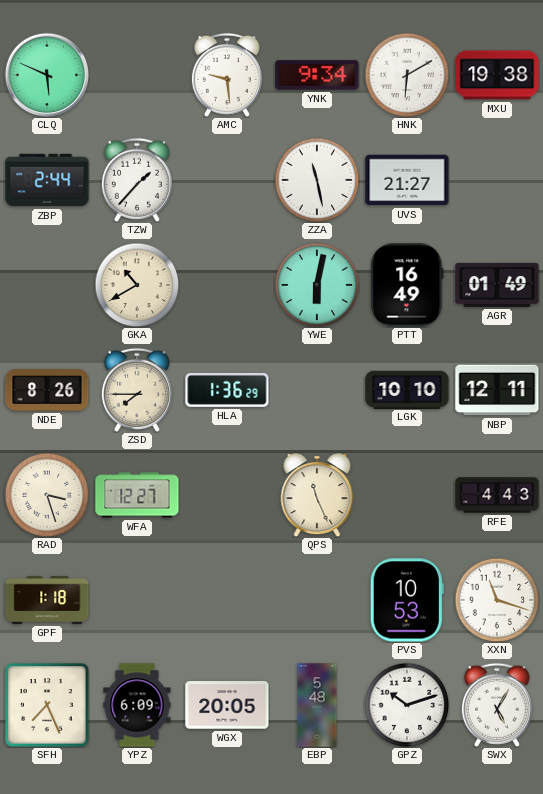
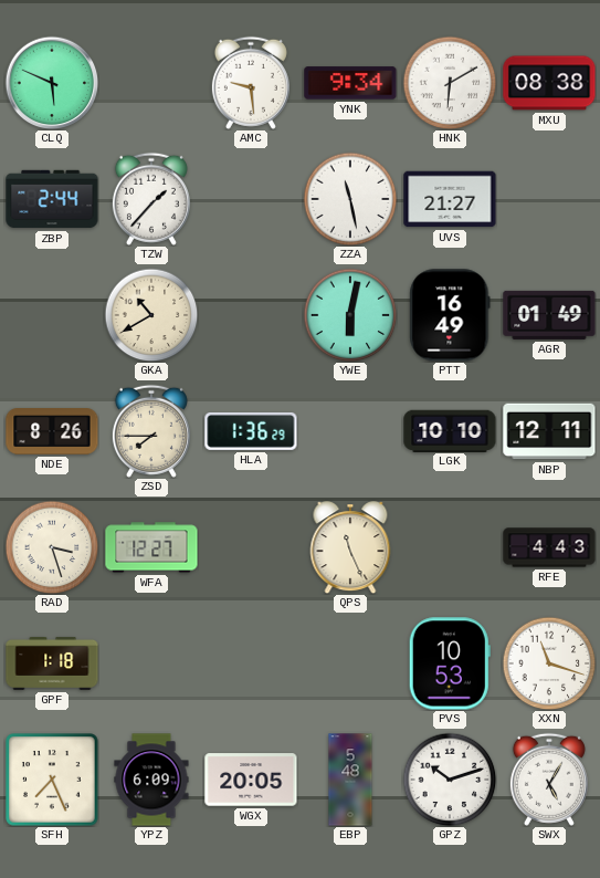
MXU: 19:38 -> 08:38 (549, 83)
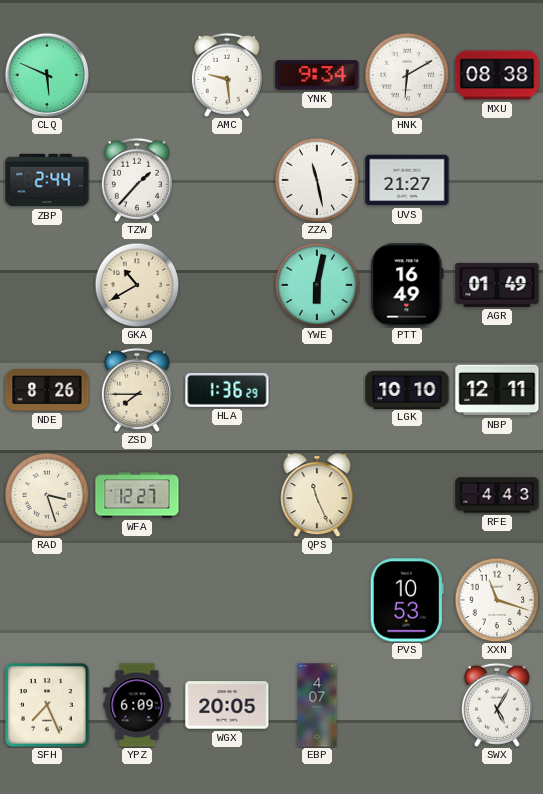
GPF: 1:18 -> none (52, 663)
EBP: 5:48 -> 4:07 (317, 705)
GPZ: 10:12 -> none (450, 780)
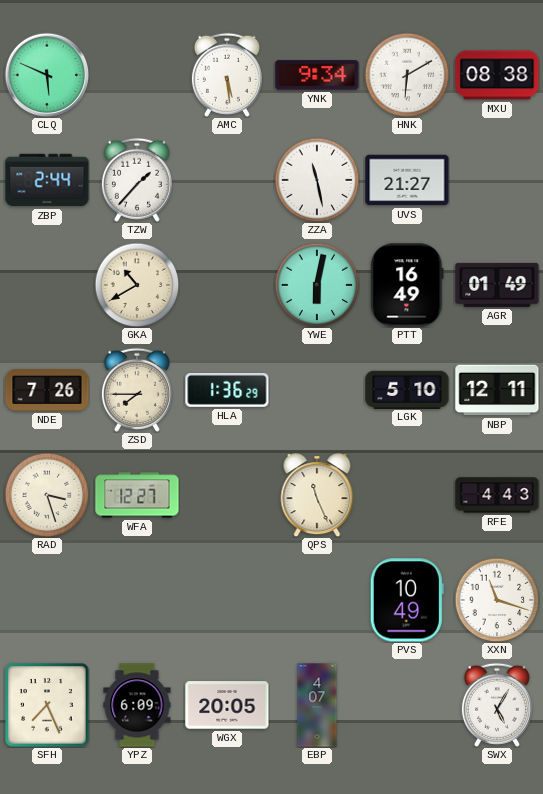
AMC: 9:29 -> 5:29 (227, 75)
NDE: 8:26 -> 7:26 (47, 391)
LGK: 10:10 -> 5:10 (407, 389)
PVS: 10:53 -> 10:49 (407, 600)
